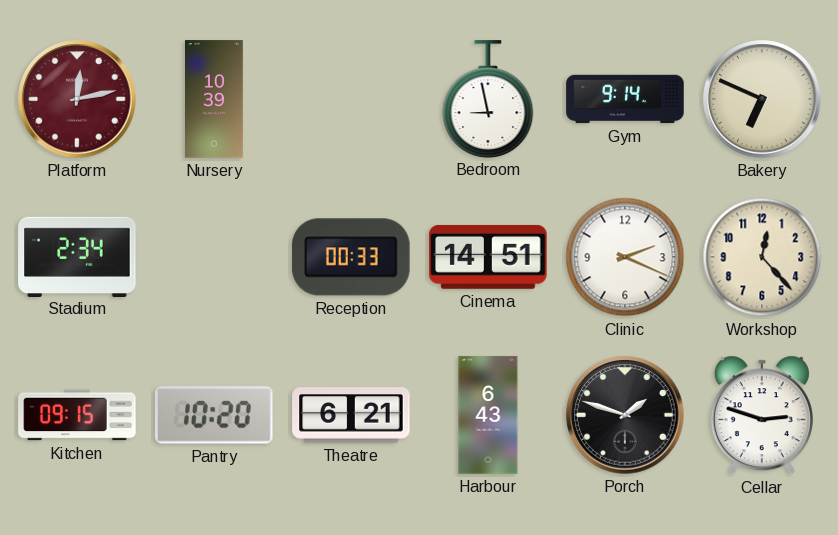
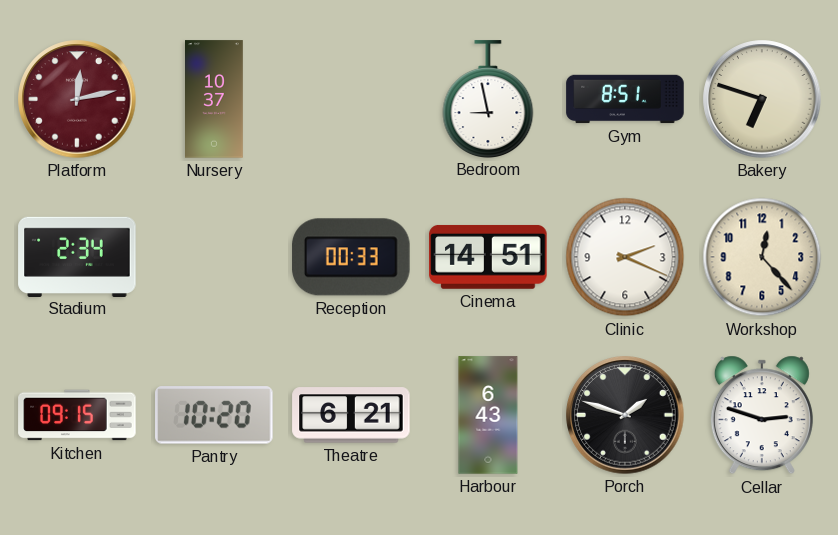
Nursery: 10:39 -> 10:37 (215, 99)
Gym: 9:14 -> 8:51 (625, 99)
Bakery: 6:49 -> 6:48 (762, 99)
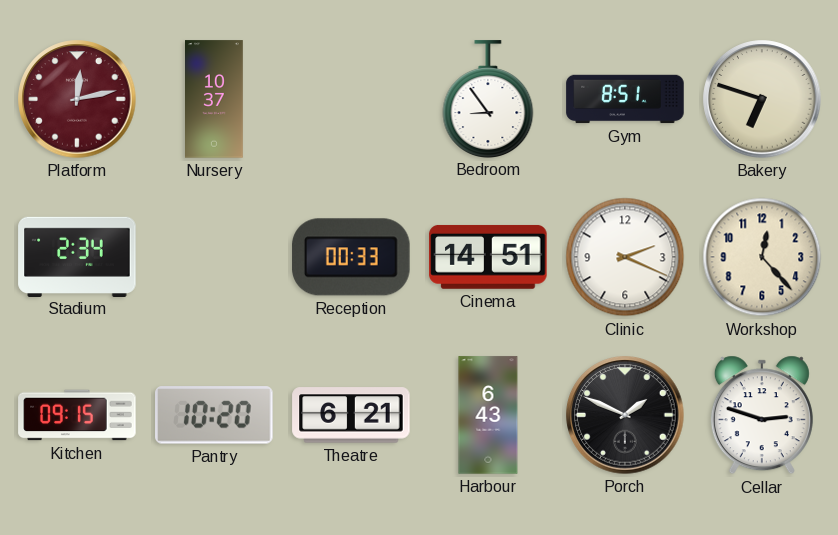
Bedroom: 8:58 -> 8:54 (488, 99)
Porch: 1:48 -> 1:49 (625, 415)
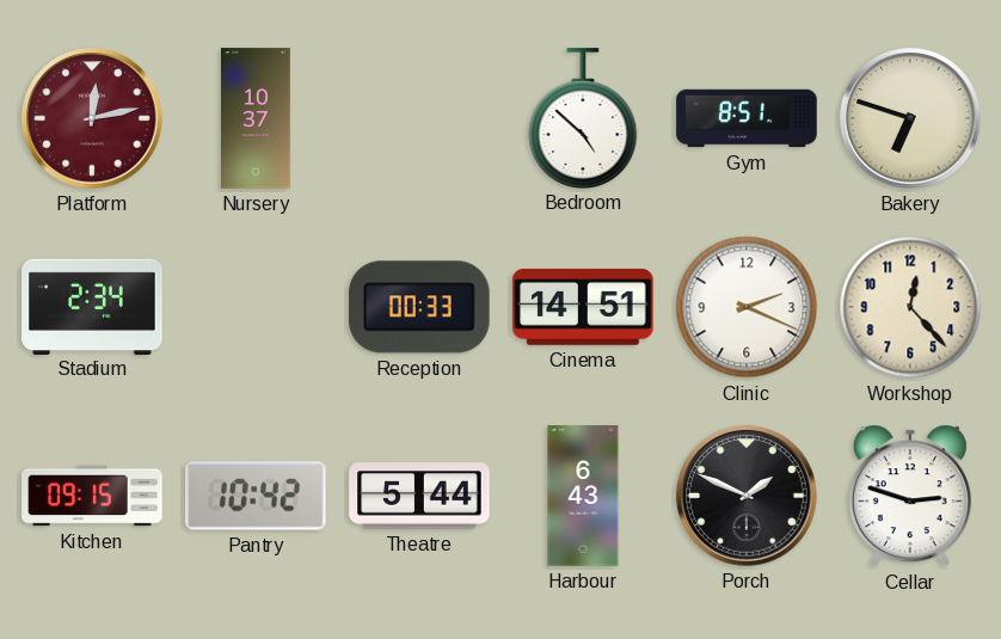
Bedroom: 8:54 -> 4:52 (583, 118)
Pantry: 10:20 -> 10:42 (256, 496)
Theatre: 6:21 -> 5:44 (419, 496)
